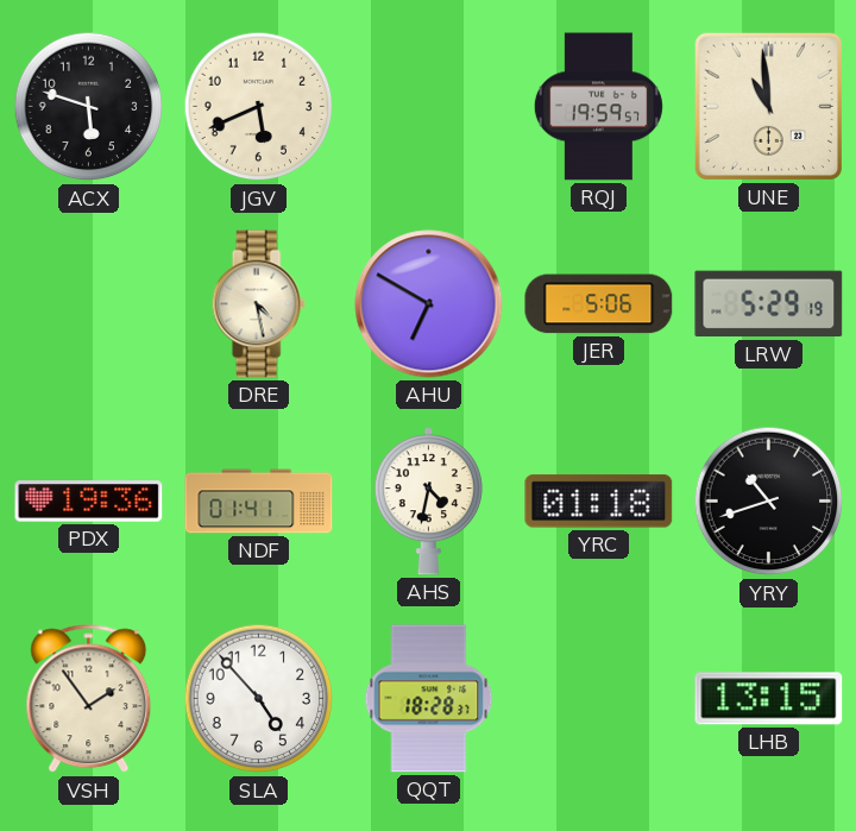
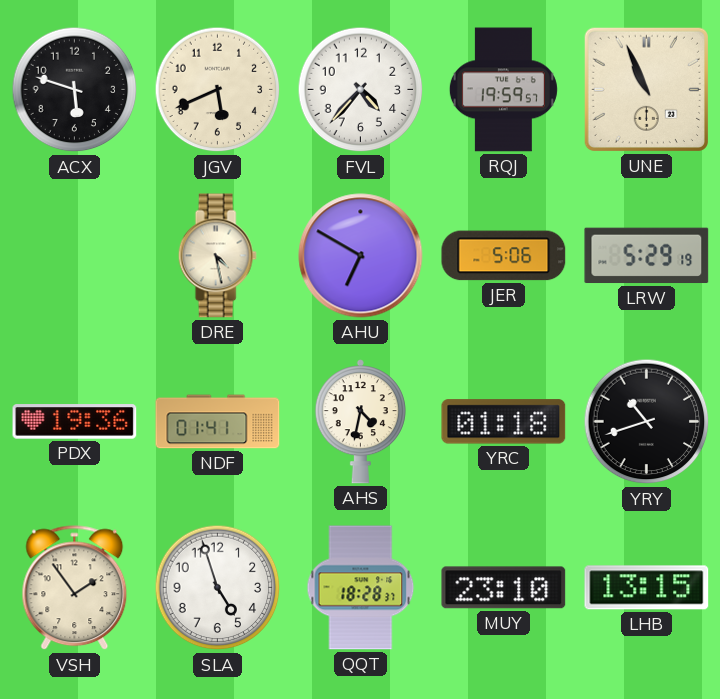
FVL: none -> 4:37 (361, 90)
UNE: 10:59 -> 10:56 (646, 89)
SLA: 4:53 -> 4:57 (218, 588)
MUY: none -> 23:10 (504, 588)
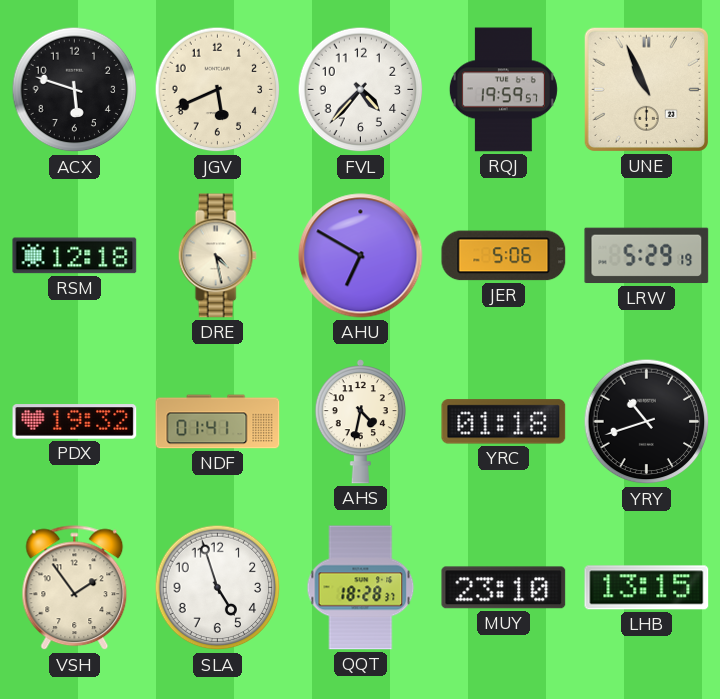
RSM: none -> 12:18 (75, 256)
PDX: 19:36 -> 19:32 (75, 422)
